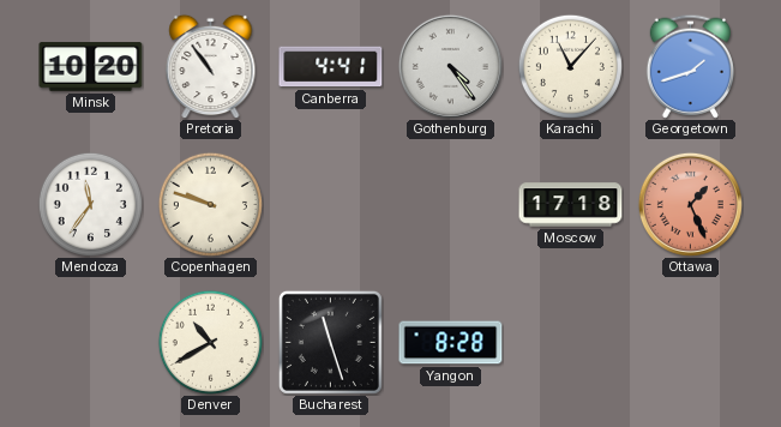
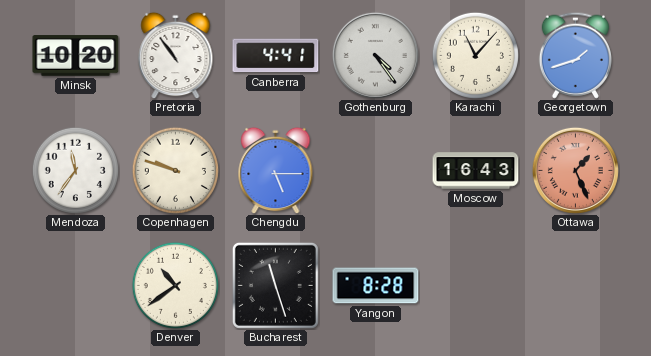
Chengdu: none -> 5:15 (276, 170)
Moscow: 17:18 -> 16:43 (476, 171)
Denver: 10:40 -> 10:39 (175, 285)
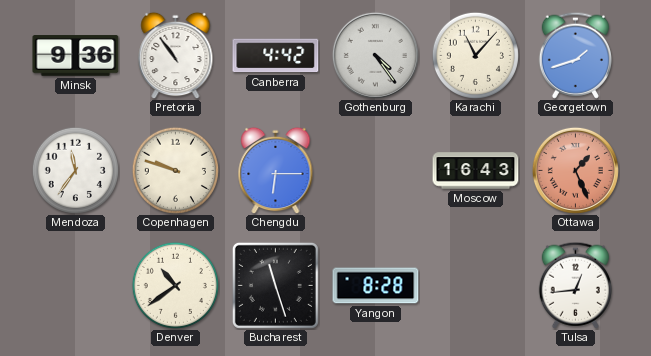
Minsk: 10:20 -> 9:36 (76, 56)
Canberra: 4:41 -> 4:42 (276, 56)
Chengdu: 5:15 -> 6:15 (276, 170)
Tulsa: none -> 12:44 (575, 285)
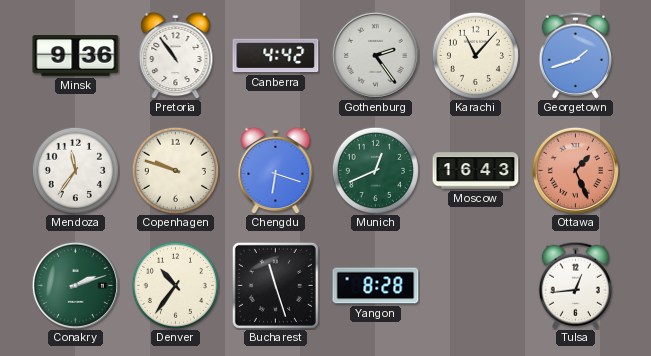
Gothenburg: 4:24 -> 2:24 (375, 55)
Chengdu: 6:15 -> 6:18 (276, 170)
Munich: none -> 12:41 (375, 170)
Conakry: none -> 2:12 (75, 285)
Denver: 10:39 -> 10:36 (175, 285)
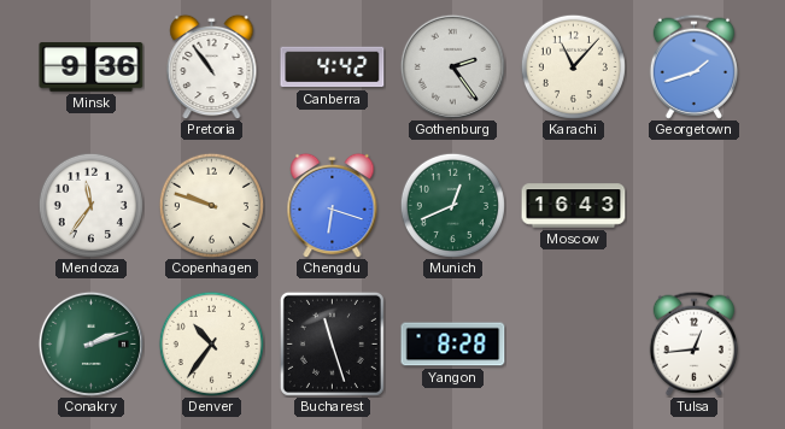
Ottawa: 1:26 -> none (575, 170)
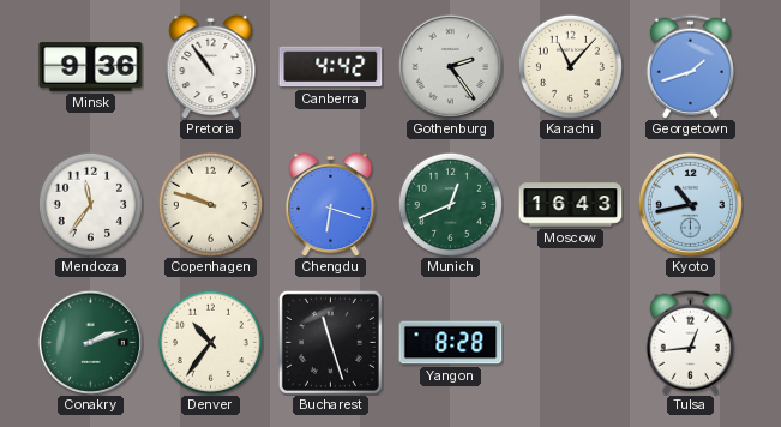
Kyoto: none -> 10:43 (690, 204)
